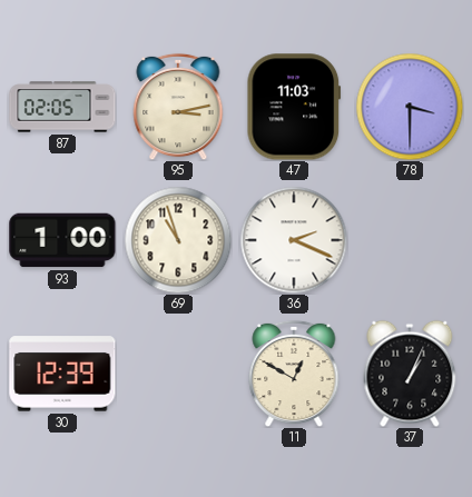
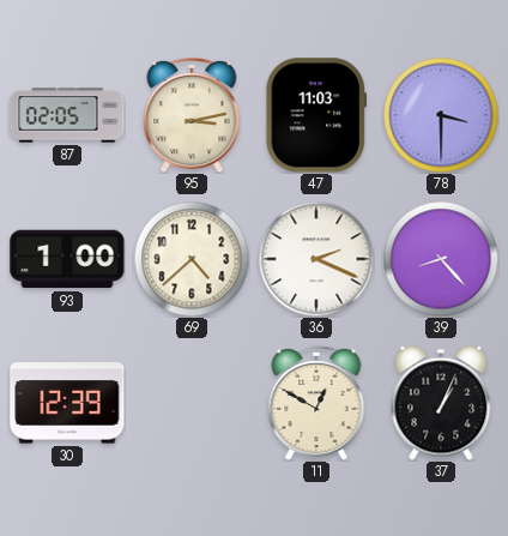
69: 10:57 -> 4:38 (192, 259)
39: none -> 8:23 (441, 259)
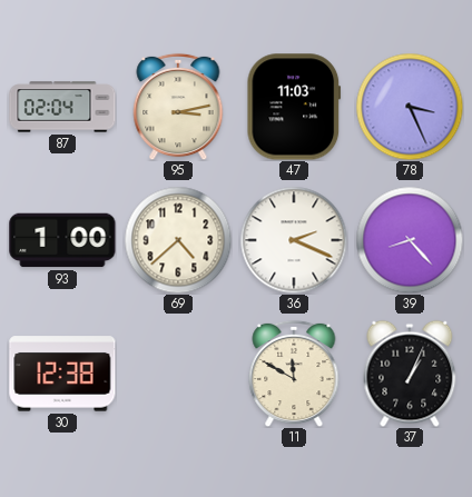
87: 02:05 -> 02:04 (62, 107)
78: 3:30 -> 3:26 (410, 107)
30: 12:39 -> 12:38 (62, 374)
11: 12:50 -> 11:50 (294, 374)
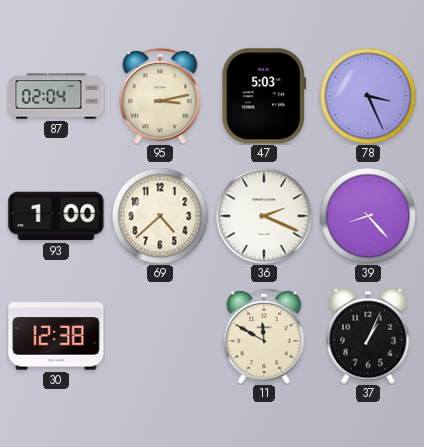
47: 11:03 -> 5:03 (264, 96)
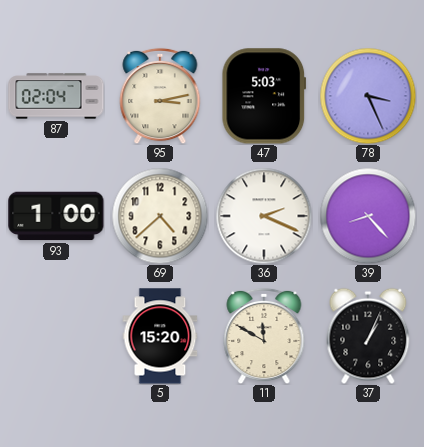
30: 12:38 -> none (56, 336)
5: none -> 15:20 (160, 336)
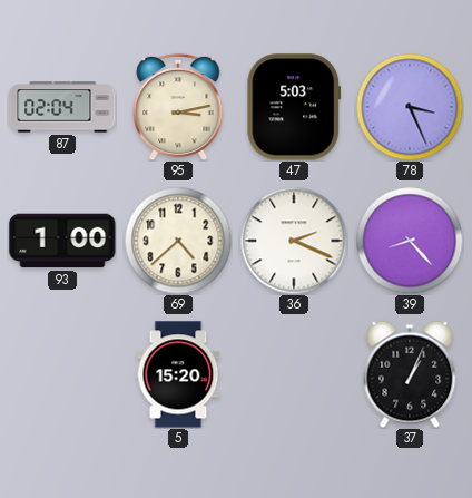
11: 11:50 -> none (264, 336)
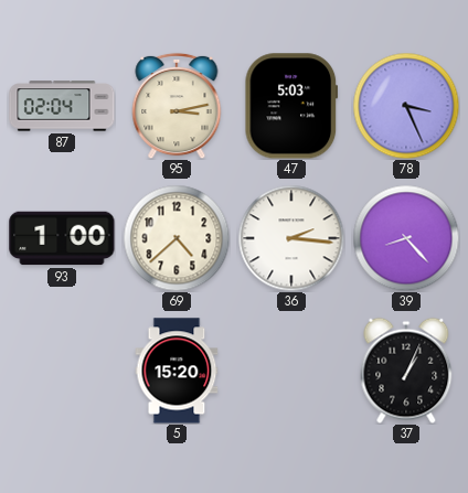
36: 2:19 -> 2:16 (291, 238)
